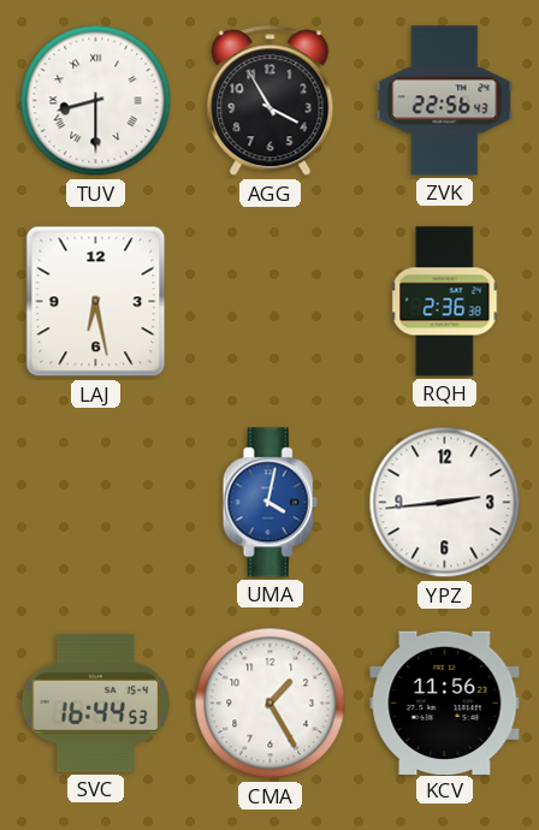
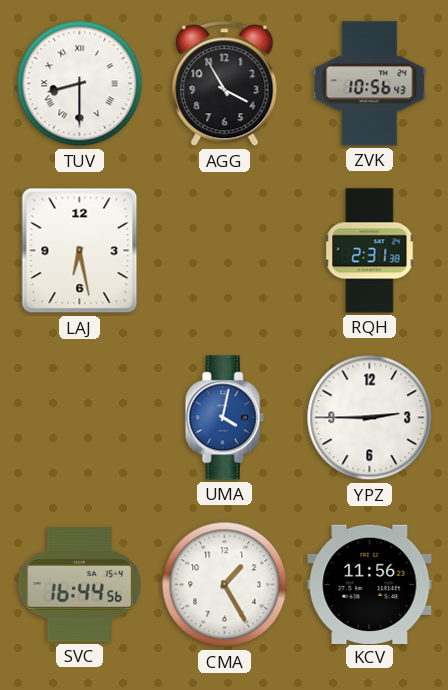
ZVK: 22:56 -> 10:56 (370, 84)
RQH: 2:36 -> 2:31 (370, 251)
YPZ: 2:44 -> 2:45 (370, 418)
SVC: 16:44:53 -> 16:44:56 (79, 585)
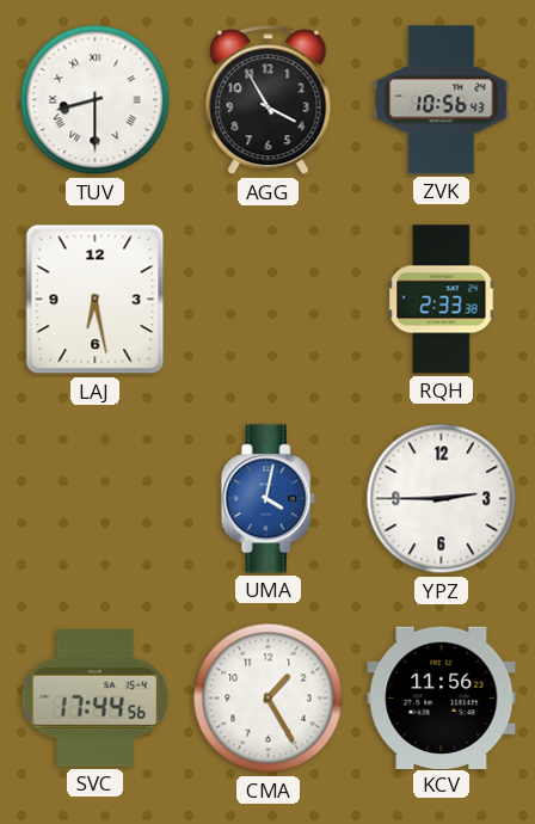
RQH: 2:31 -> 2:33 (442, 300)
SVC: 16:44 -> 17:44 (94, 699)
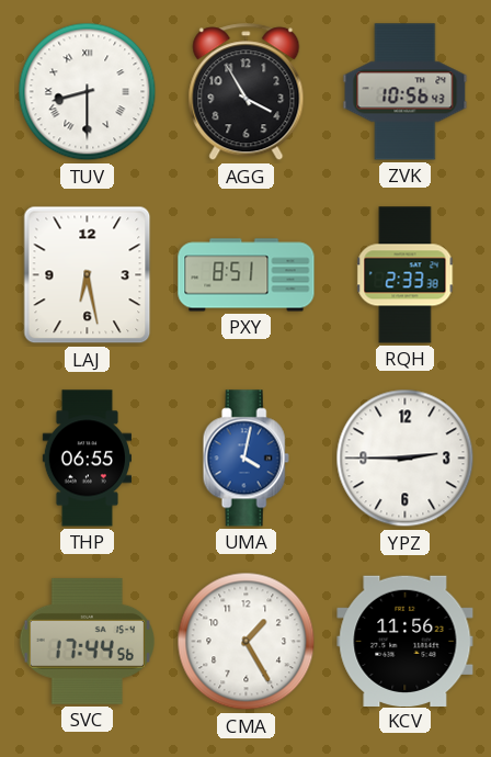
PXY: none -> 8:51 (247, 275)
THP: none -> 06:55 (87, 459)
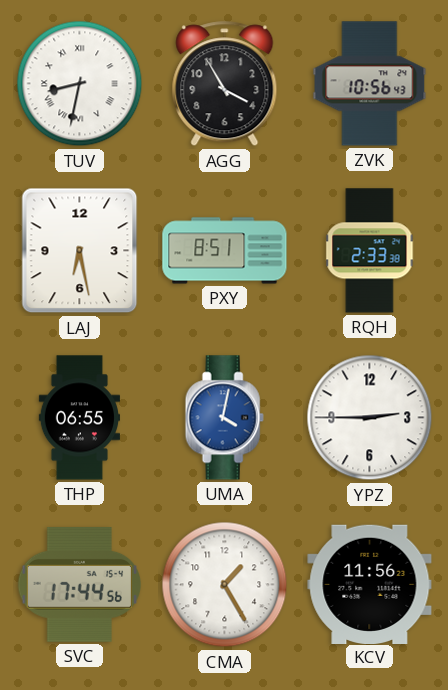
TUV: 8:30 -> 8:32 (80, 84)
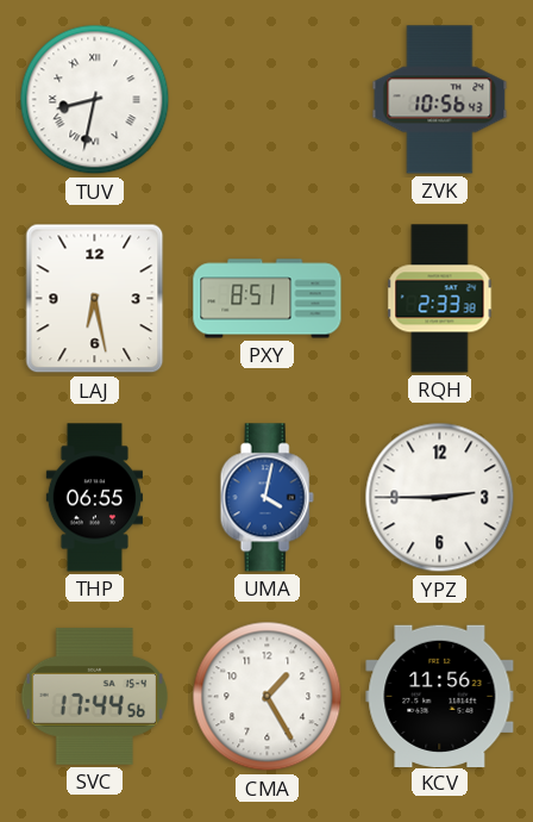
AGG: 3:55 -> none (225, 84)
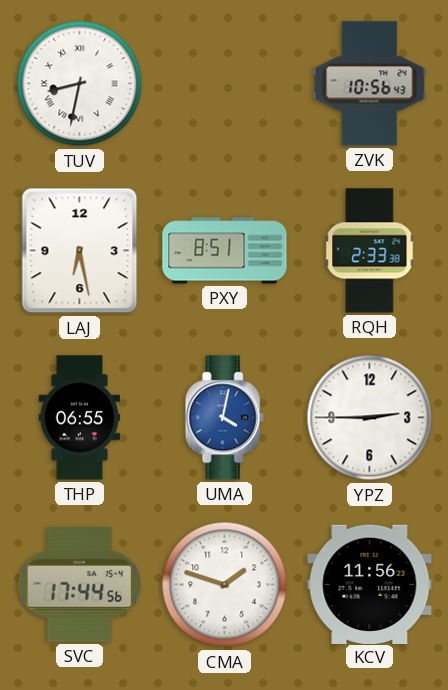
CMA: 1:25 -> 1:48 (225, 585)
